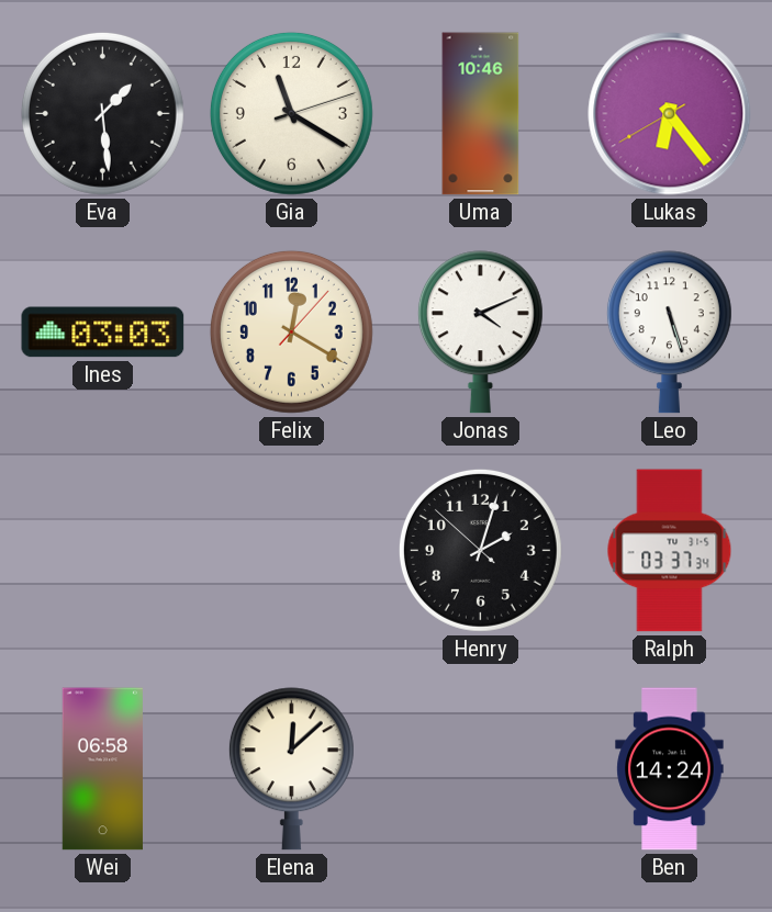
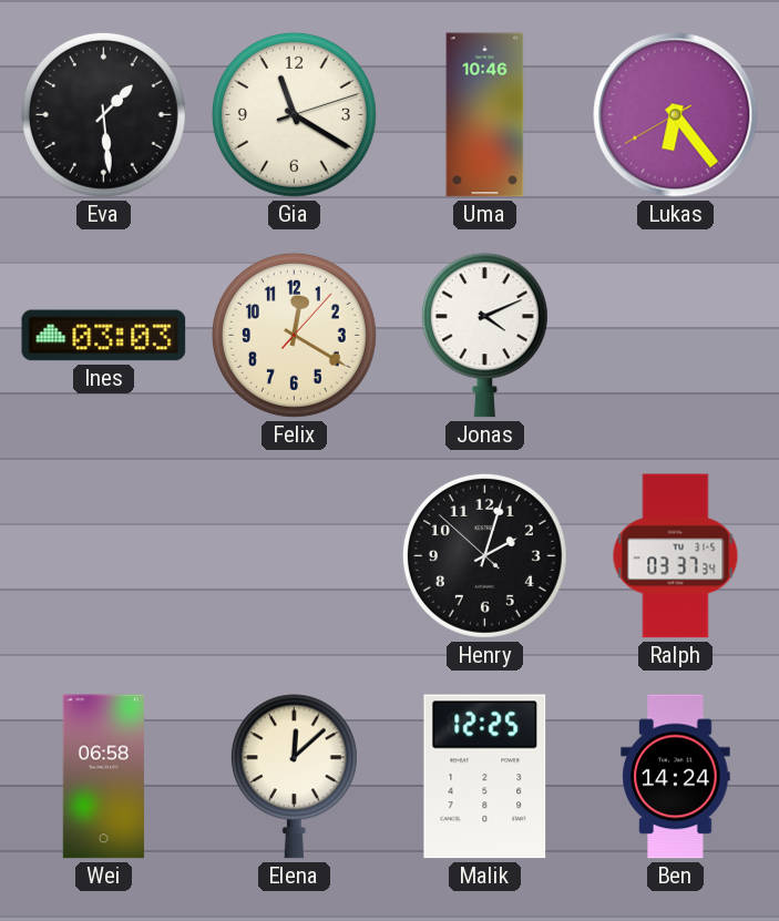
Leo: 5:27 -> none (669, 333)
Malik: none -> 12:25 (485, 777)
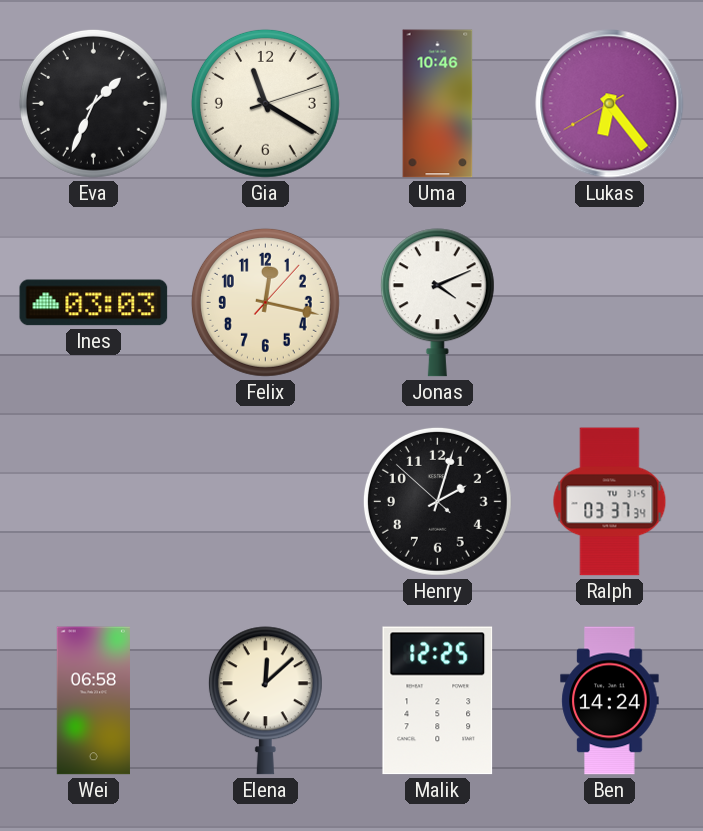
Eva: 1:29 -> 1:34 (93, 103)
Felix: 12:20 -> 12:17 (265, 302)
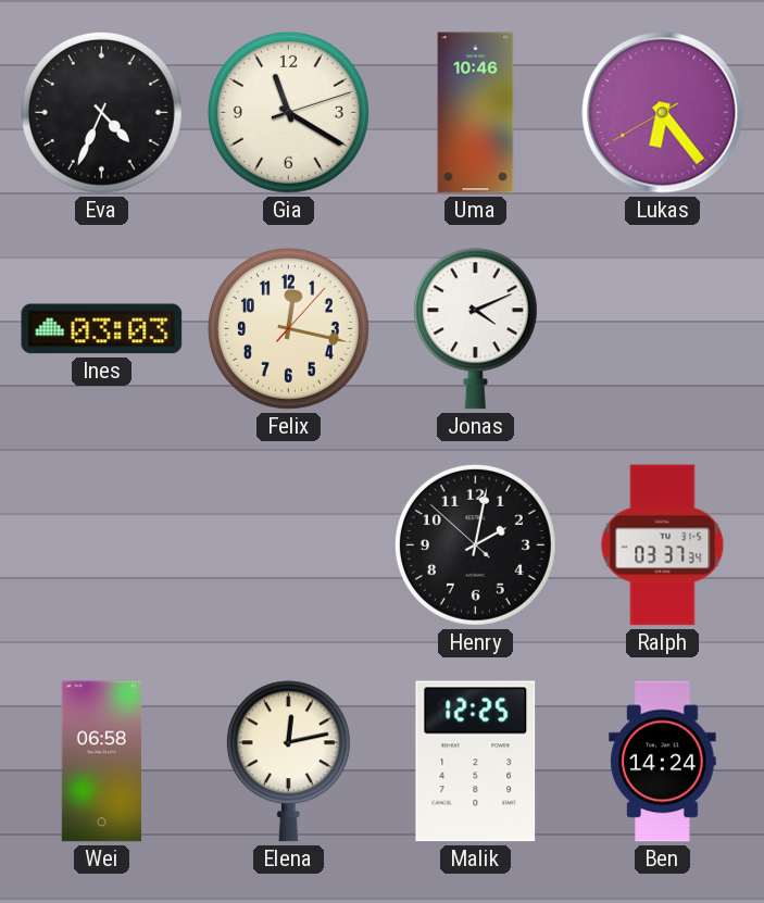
Eva: 1:34 -> 4:34 (101, 112)
Henry: 2:02 -> 2:01 (475, 544)
Elena: 12:08 -> 12:13 (288, 762)
